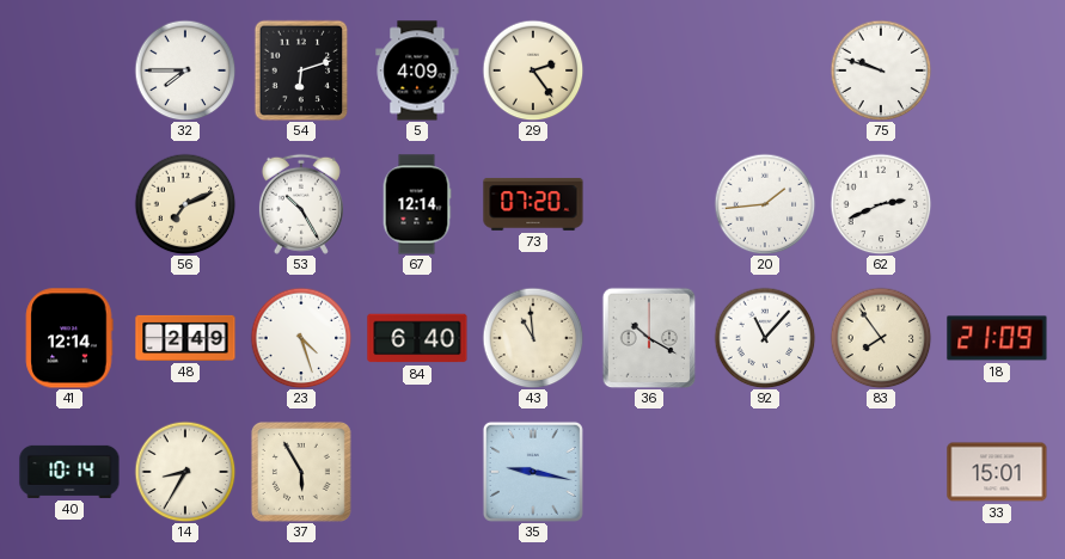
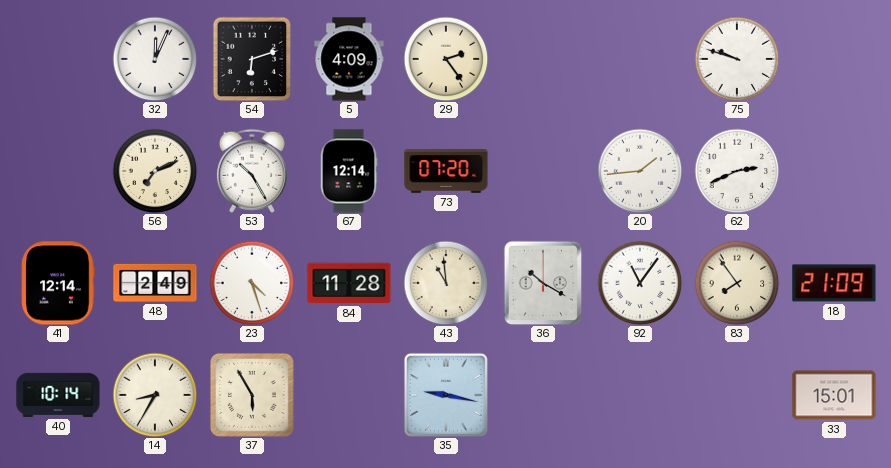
32: 7:45 -> 12:04 (155, 59)
84: 6:40 -> 11:28 (349, 283)
92: 11:07 -> 11:06 (640, 283)
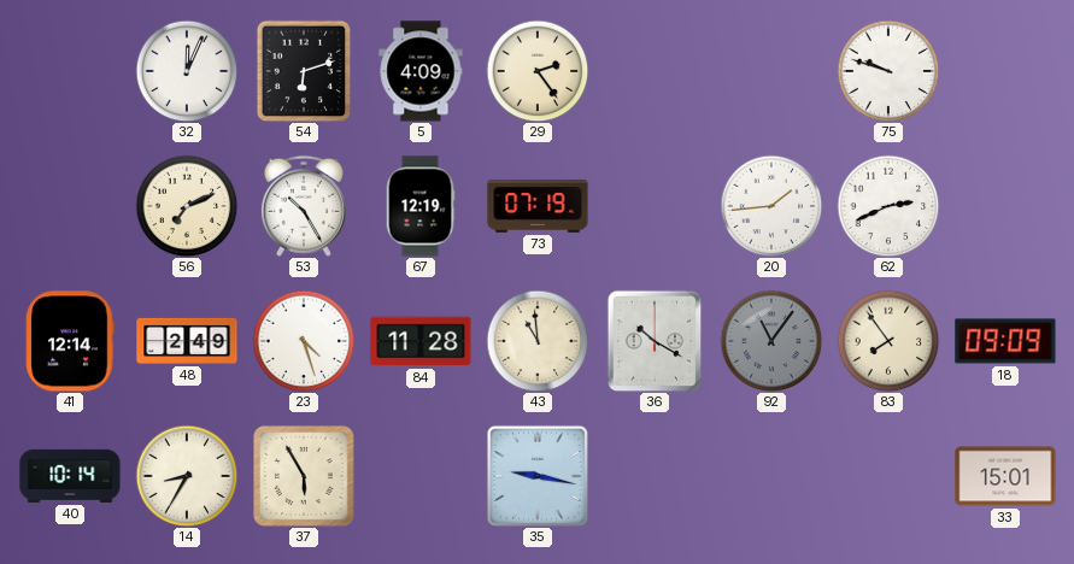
67: 12:14 -> 12:19 (421, 206)
73: 07:20 -> 07:19 (538, 206)
92 dial: white -> grey (771, 341)
18: 21:09 -> 09:09 (1005, 341)
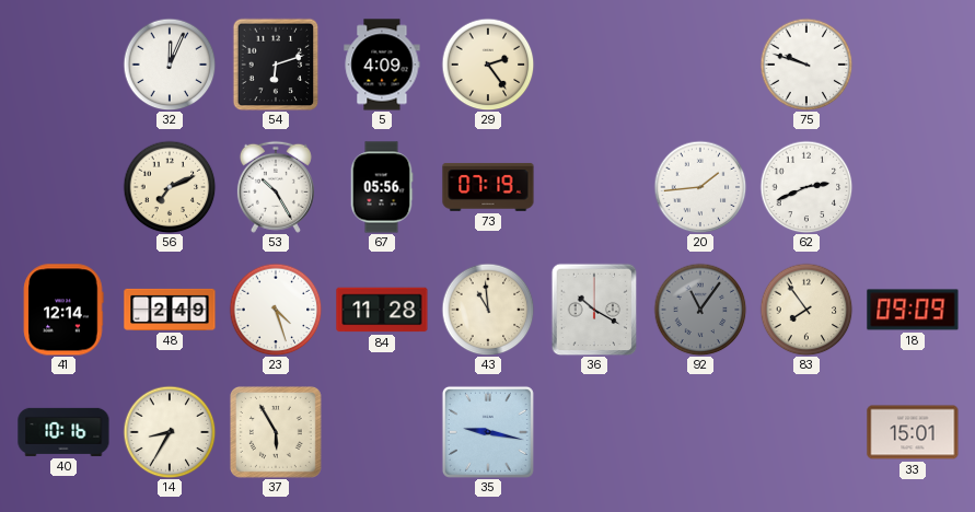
67: 12:19 -> 05:56 (382, 187)
40: 10:14 -> 10:16 (63, 432)
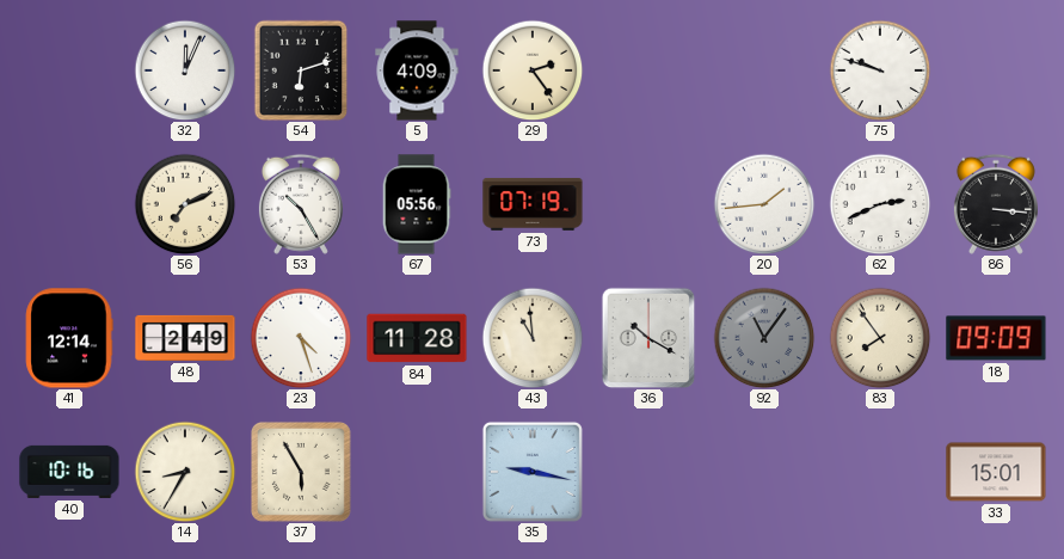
86: none -> 3:16 (996, 204)
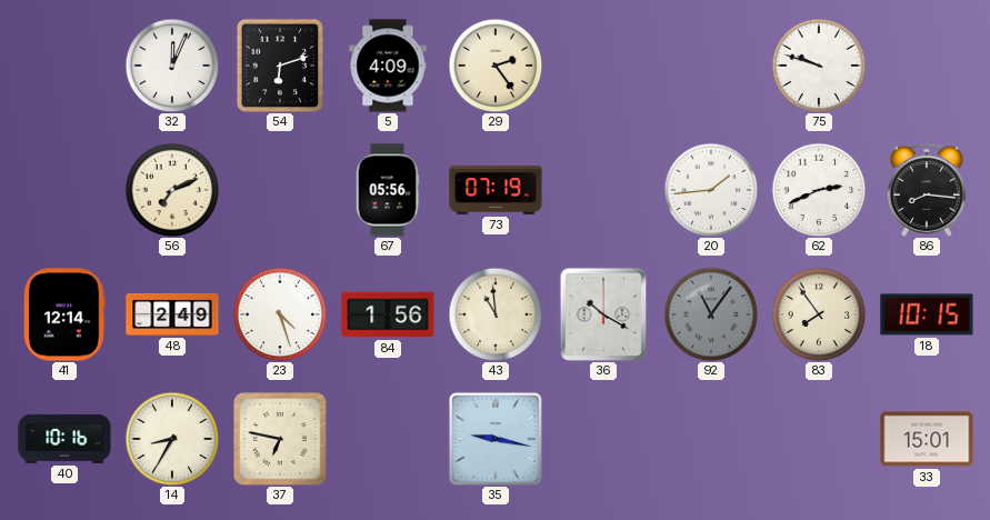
53: 10:25 -> none (301, 204)
86: 3:16 -> 8:16 (927, 190)
84: 11:28 -> 1:56 (388, 314)
18: 09:09 -> 10:15 (927, 314)
37: 5:55 -> 6:47 (280, 439)
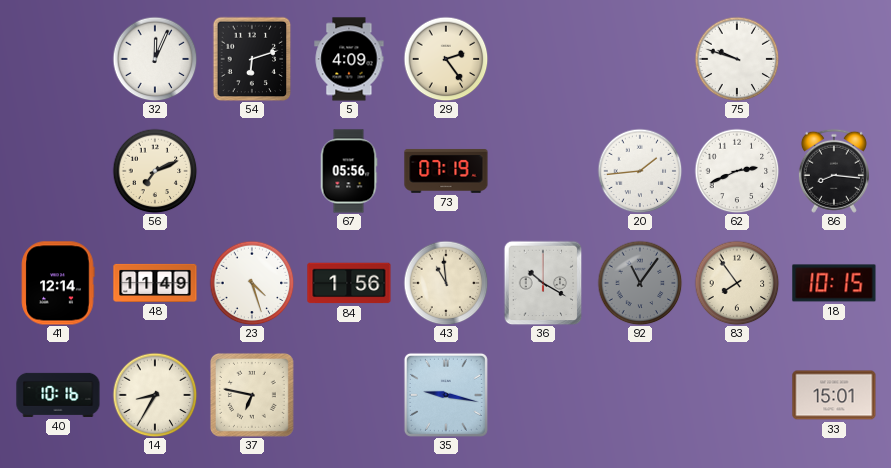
48: 2:49 -> 11:49 (155, 283)
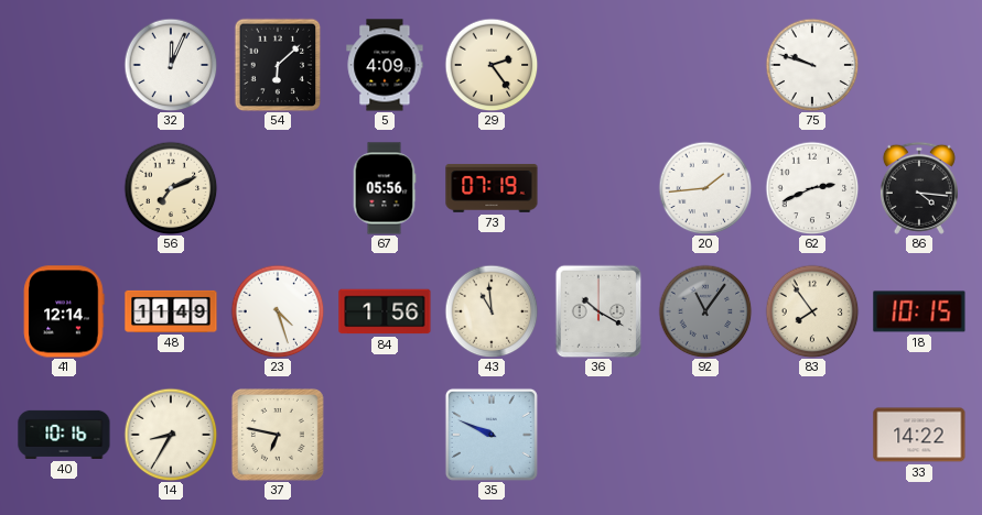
54: 6:12 -> 6:08 (278, 65)
86: 8:16 -> 4:16 (919, 188)
35: 9:17 -> 9:49 (492, 435)
33: 15:01 -> 14:22 (919, 435)
